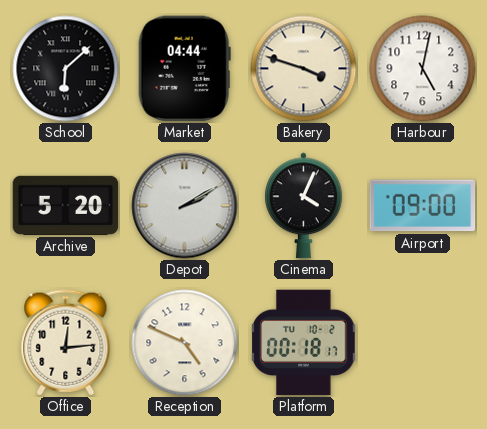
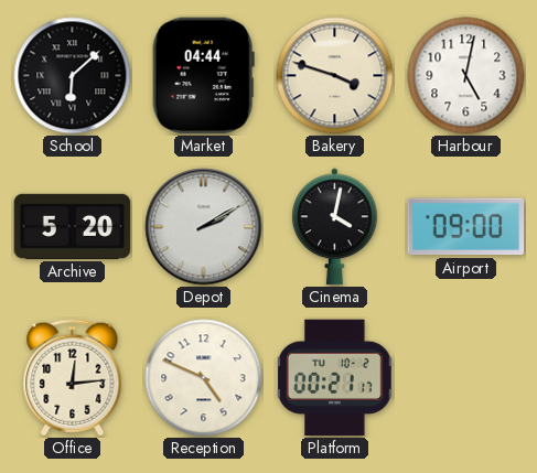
Cinema: 4:04 -> 4:02 (335, 227)
Platform: 00:18 -> 00:21 (335, 378)
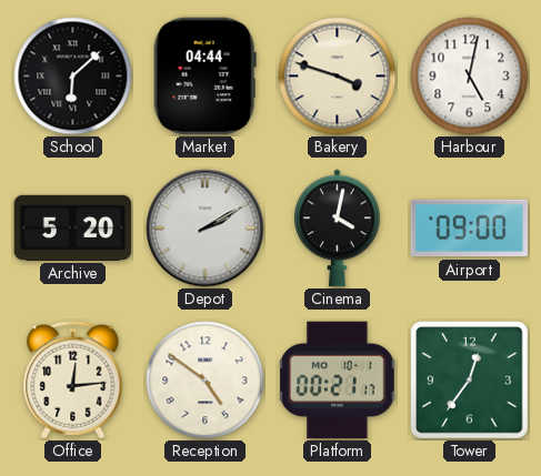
Reception: 4:49 -> 4:51 (206, 381)
Platform date: TU 10-2 -> MO 10-1 (338, 381)
Tower: none -> 12:36 (470, 381)
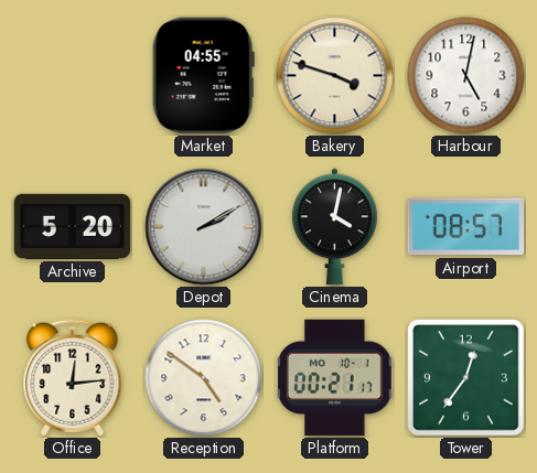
School: 6:08 -> none (73, 77)
Market: 04:44 -> 04:55 (203, 76)
Airport: 09:00 -> 08:57 (466, 227)
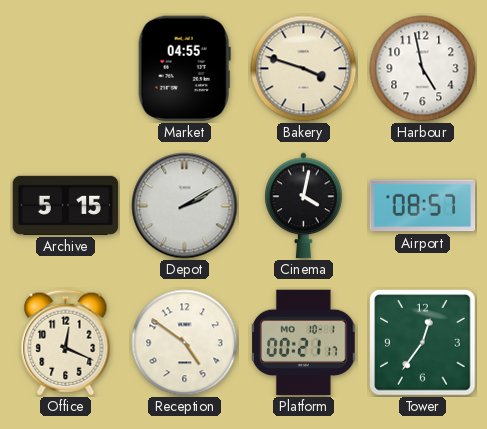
Harbour: 5:02 -> 4:58 (423, 69)
Archive: 5:20 -> 5:15 (66, 205)
Office: 12:14 -> 12:19 (66, 343)
